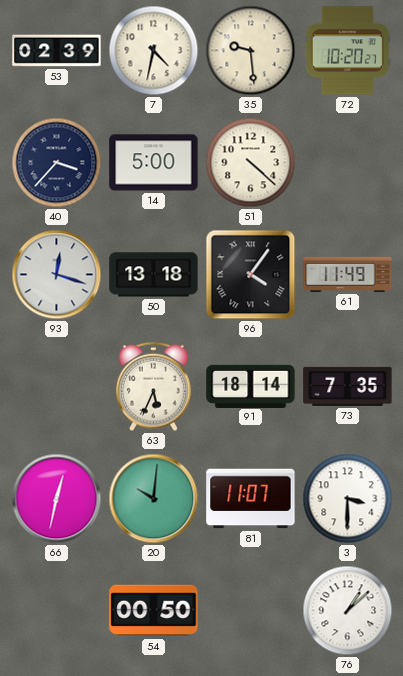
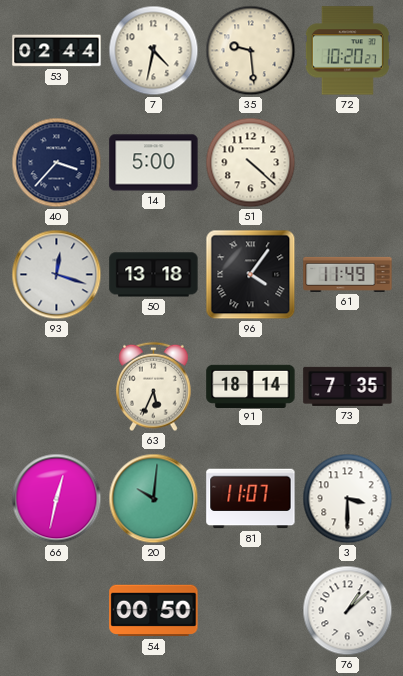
53: 02:39 -> 02:44 (57, 51)
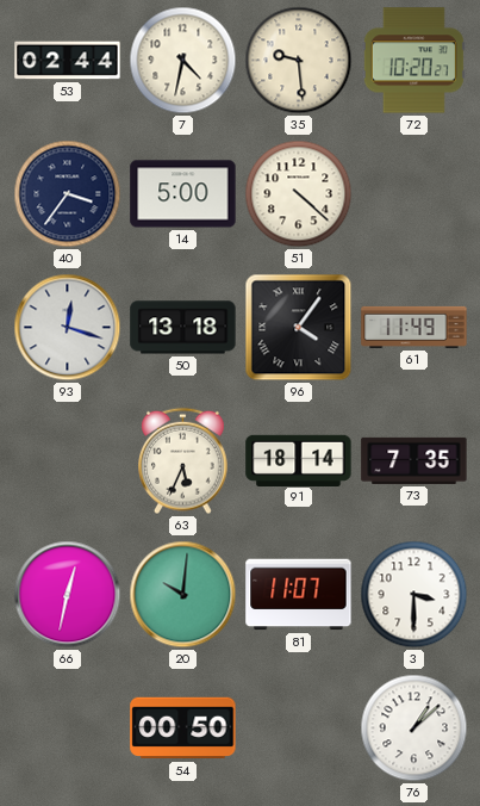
40: 3:37 -> 3:36 (68, 194)
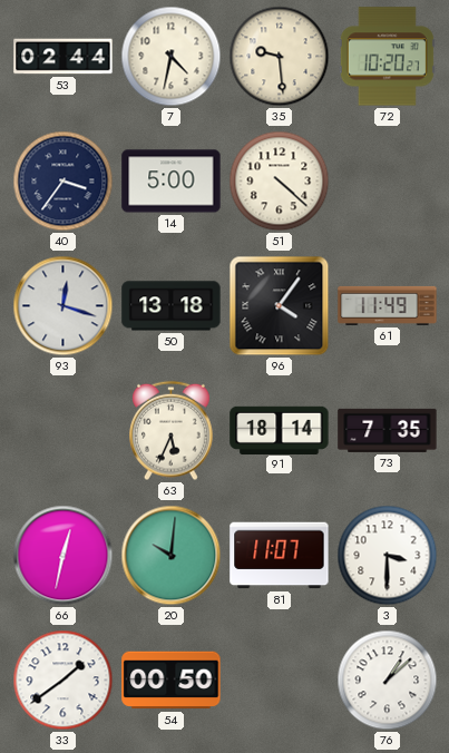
33: none -> 1:39 (64, 681)
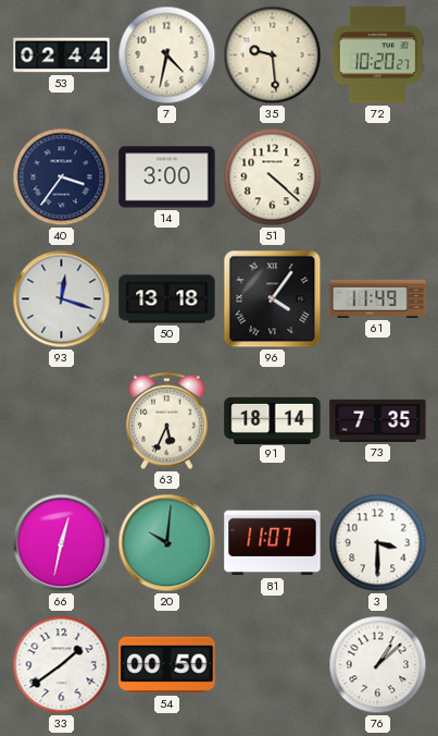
14: 5:00 -> 3:00 (167, 177)
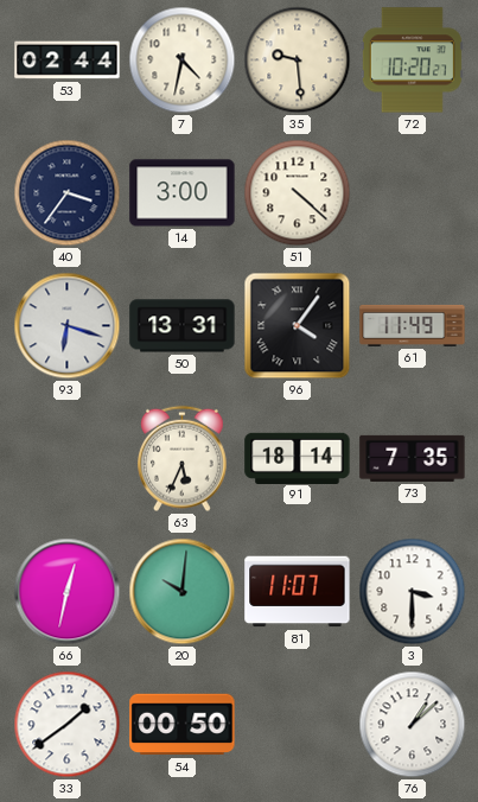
93: 12:18 -> 6:18 (68, 326)
50: 13:18 -> 13:31 (183, 326)
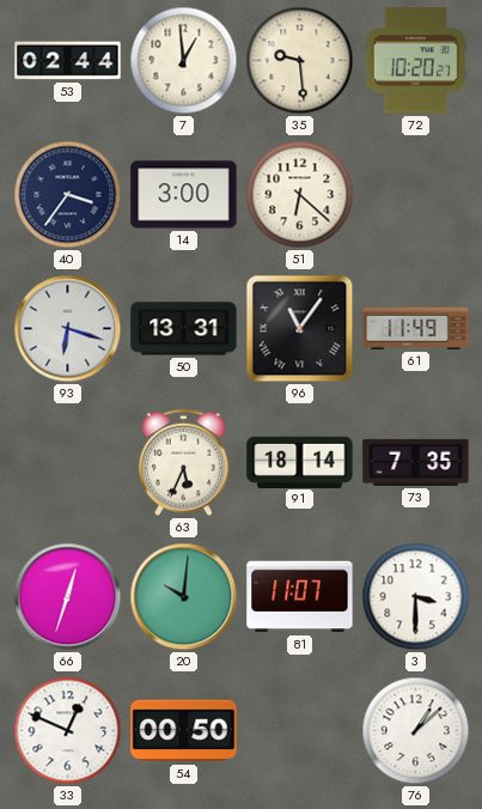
7: 4:32 -> 12:59 (184, 61)
51: 4:22 -> 6:22 (300, 195)
96: 4:06 -> 11:06 (300, 329)
66: 12:32 -> 12:33 (68, 597)
33: 1:39 -> 12:49 (68, 731)
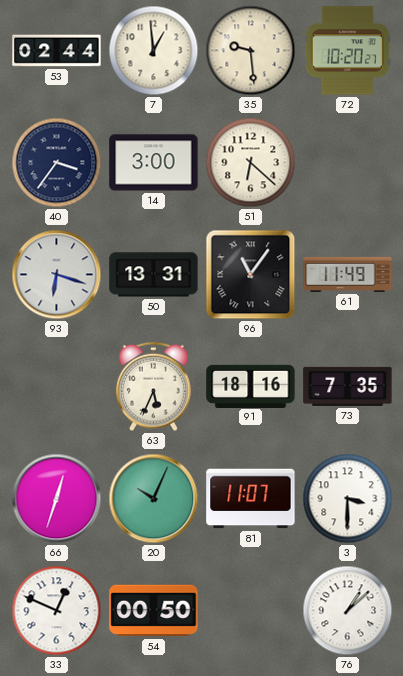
91: 18:14 -> 18:16 (251, 386)
20: 10:01 -> 10:04 (154, 499)
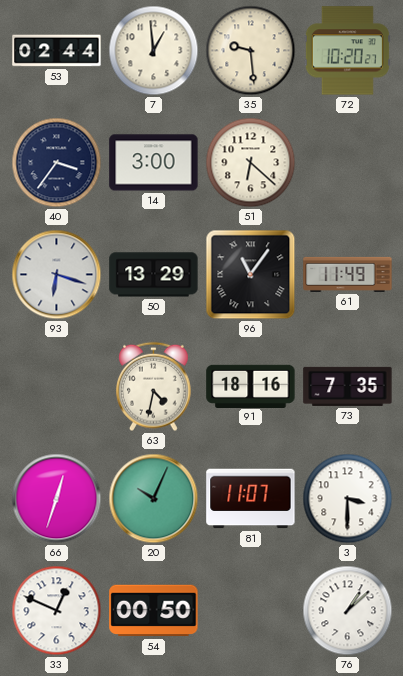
50: 13:31 -> 13:29 (154, 275)
63: 5:34 -> 4:32 (154, 387)
